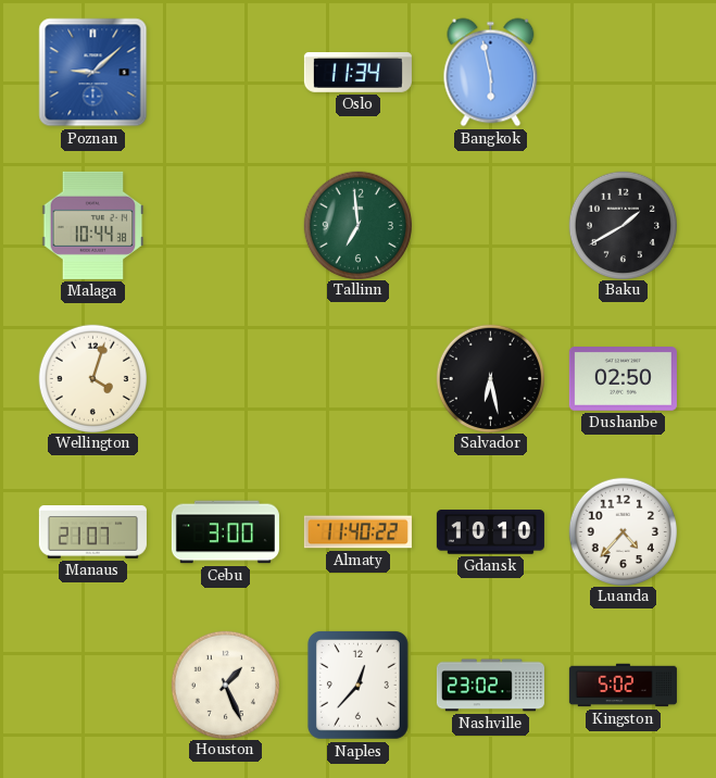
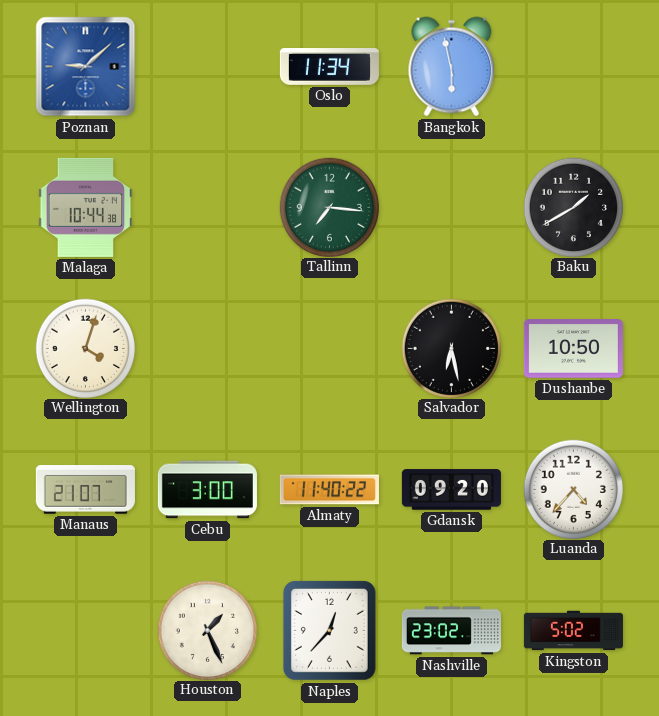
Tallinn: 6:59 -> 7:16 (329, 207)
Dushanbe: 02:50 -> 10:50 (573, 349)
Gdansk: 10:10 -> 09:20 (451, 490)
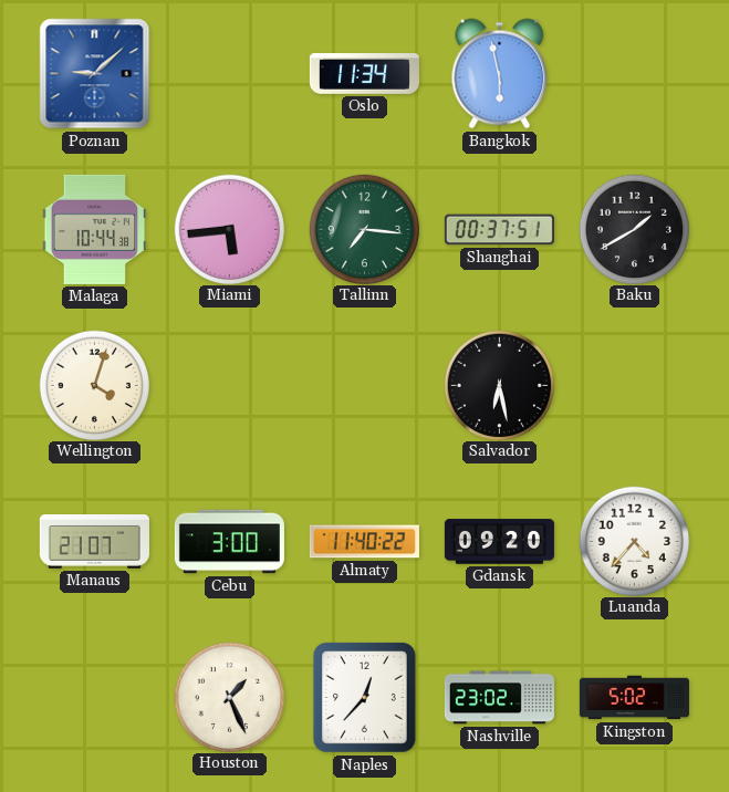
Miami: none -> 5:44 (229, 229)
Shanghai: none -> 00:37 (499, 230)
Dushanbe: 10:50 -> none (573, 349)
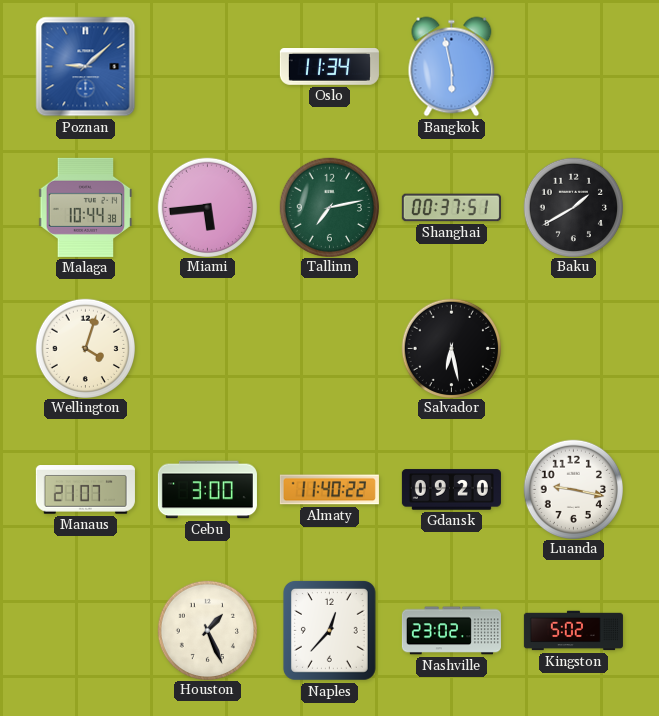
Tallinn: 7:16 -> 7:13 (329, 207)
Luanda: 4:37 -> 9:17 (573, 489)
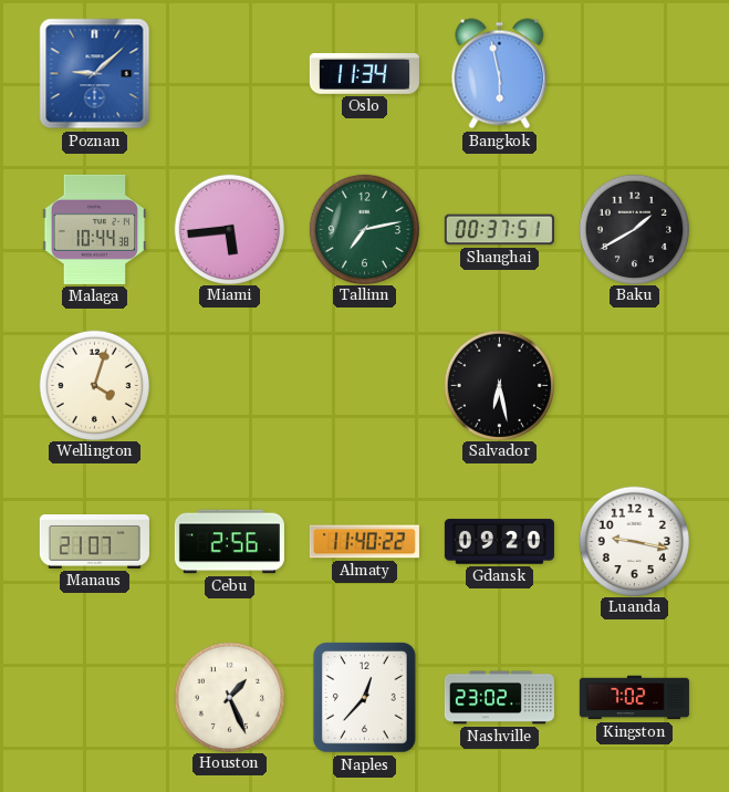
Cebu: 3:00 -> 2:56 (229, 542)
Kingston: 5:02 -> 7:02 (634, 698)
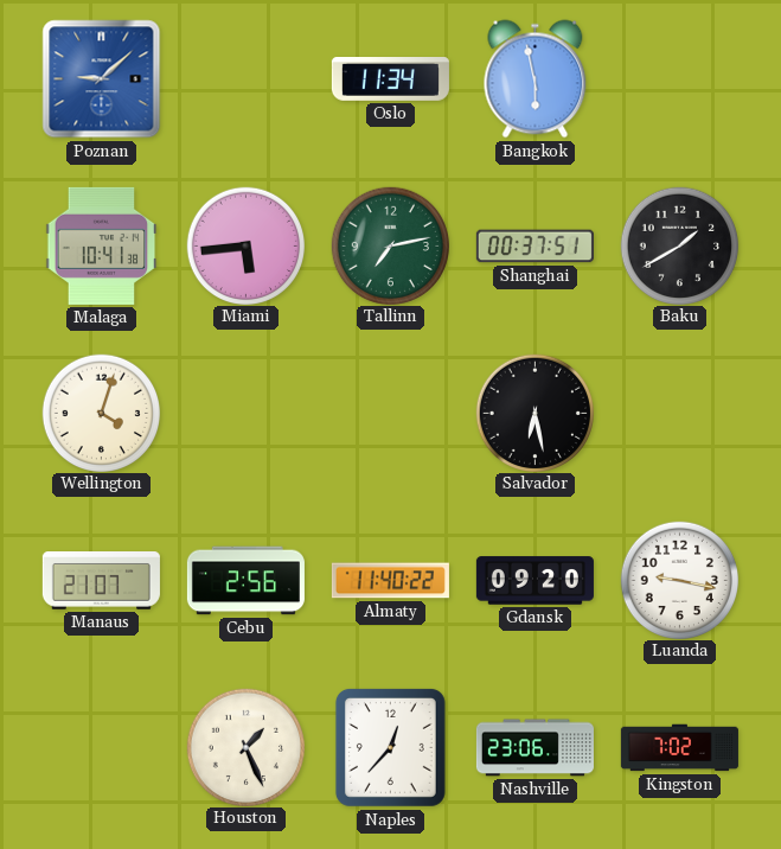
Malaga: 10:44 -> 10:41 (102, 245)
Nashville: 23:02 -> 23:06 (534, 748)
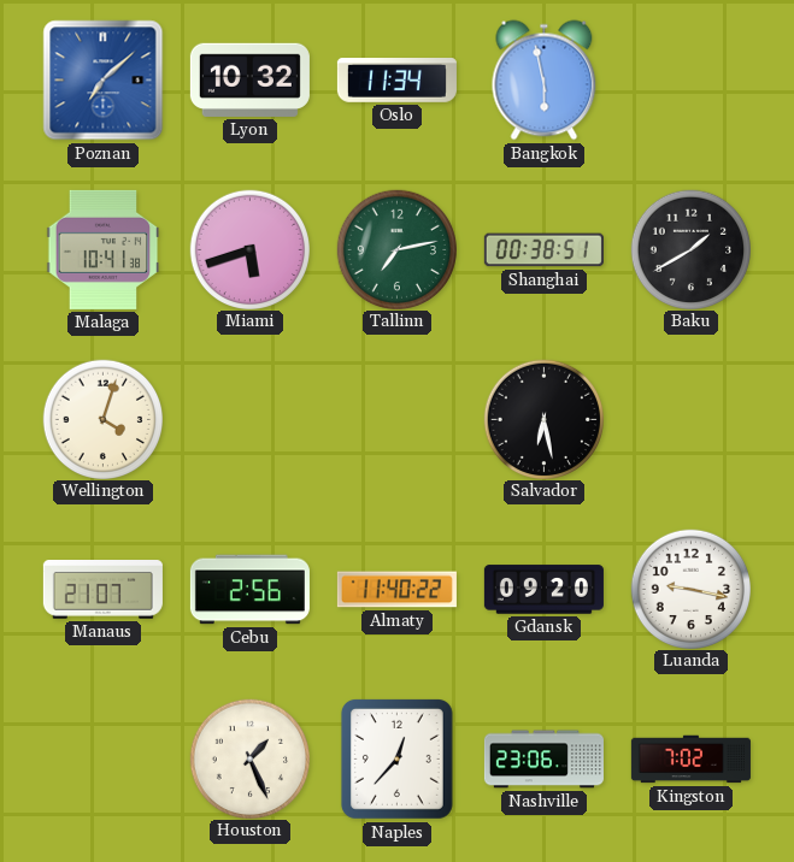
Poznan: 9:08 -> 7:08 (104, 81)
Lyon: none -> 10:32 (249, 79)
Miami: 5:44 -> 5:42 (249, 249)
Shanghai: 00:37 -> 00:38 (543, 250)
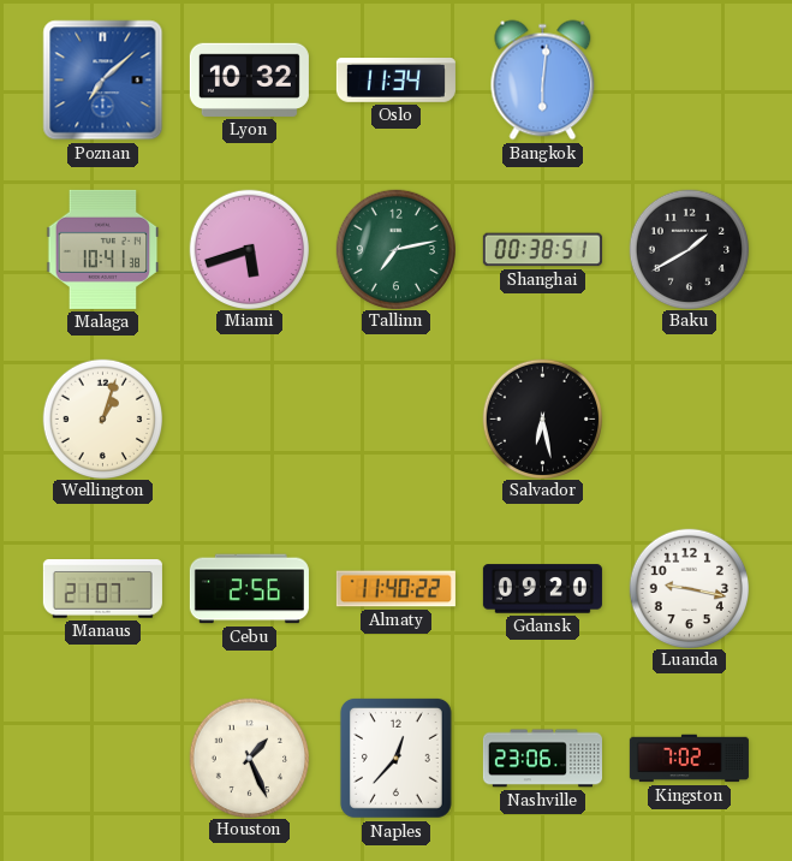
Bangkok: 5:58 -> 6:01 (543, 81)
Wellington: 4:03 -> 1:03 (102, 418)
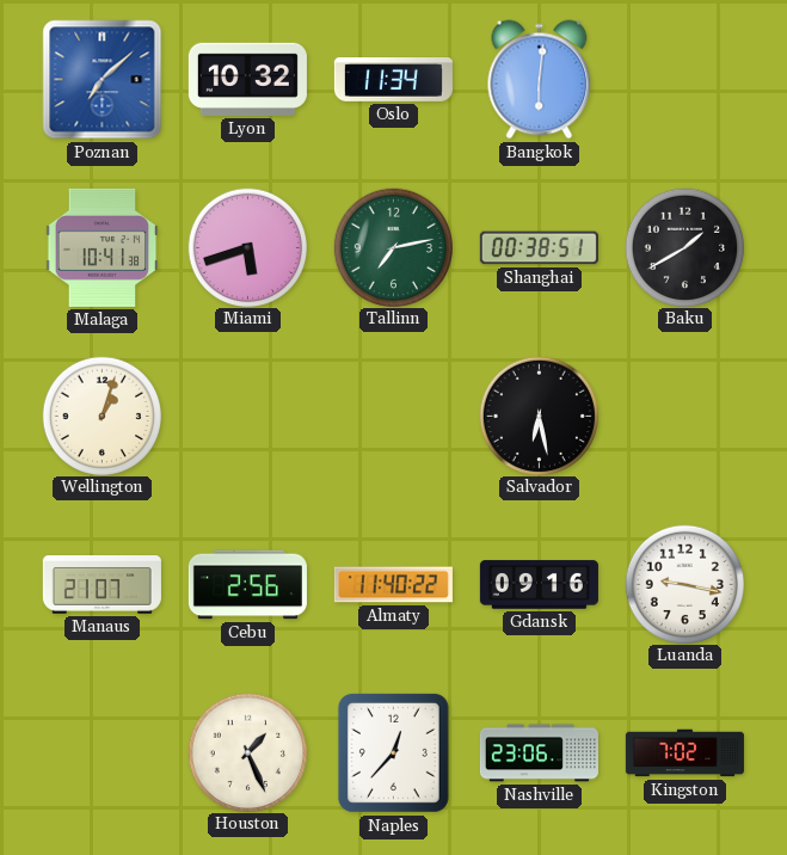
Gdansk: 09:20 -> 09:16 (539, 585)
